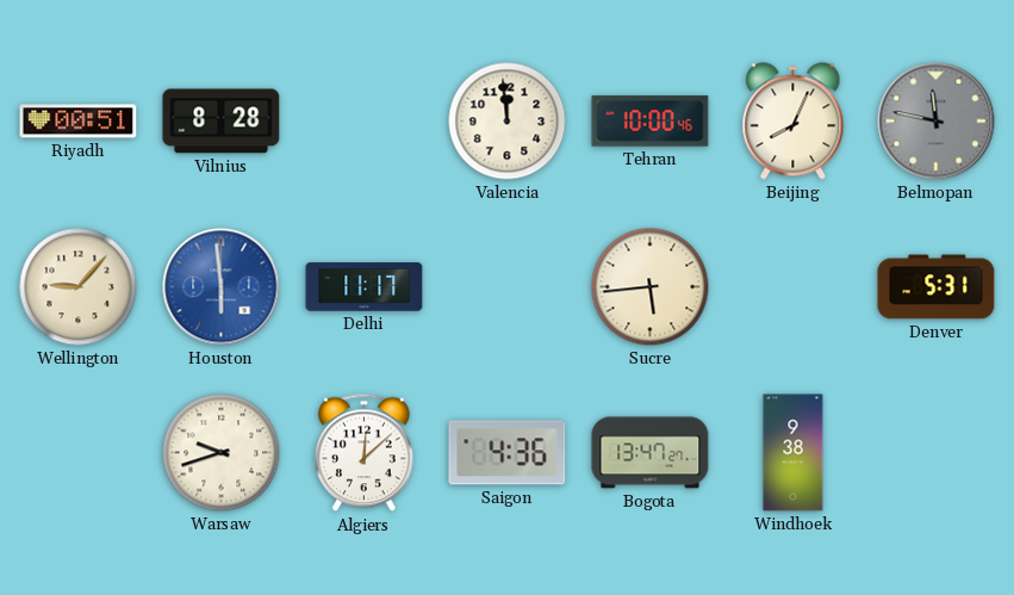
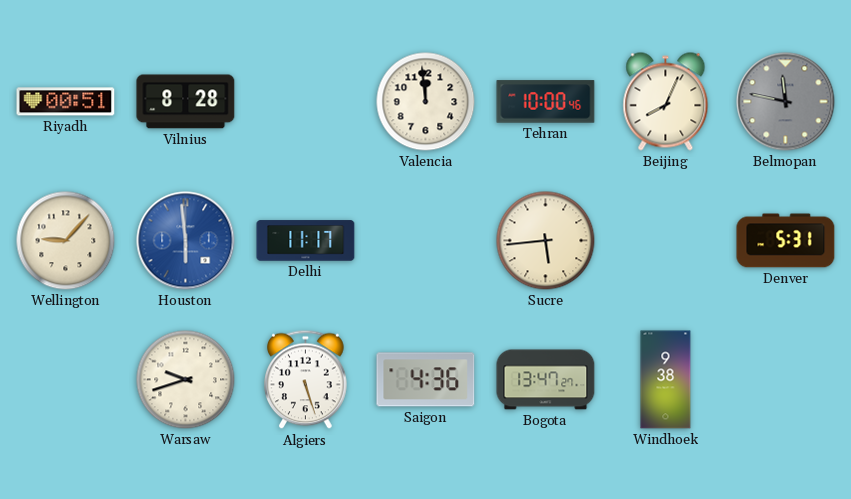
Algiers: 12:08 -> 5:27 (306, 380)
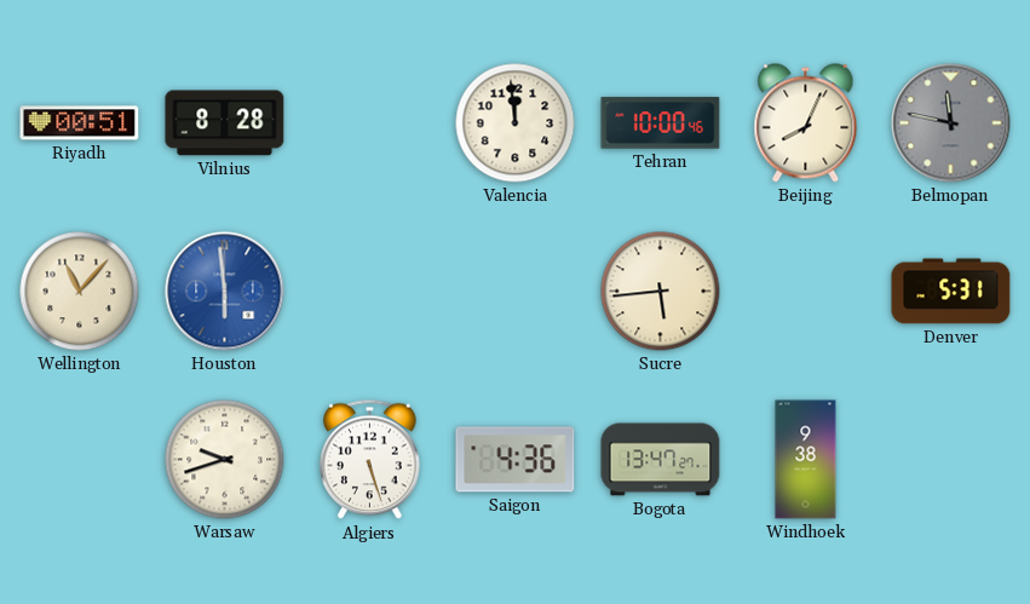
Wellington: 9:07 -> 11:07 (80, 292)
Delhi: 11:17 -> none (306, 241)
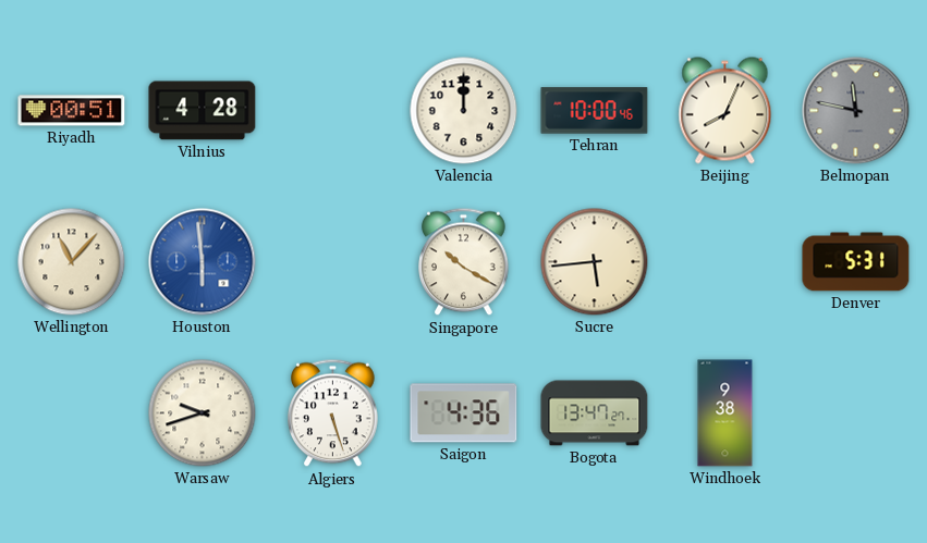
Vilnius: 8:28 -> 4:28 (203, 111)
Valencia: 11:59 -> 12:00 (464, 111)
Singapore: none -> 10:20 (464, 262)
